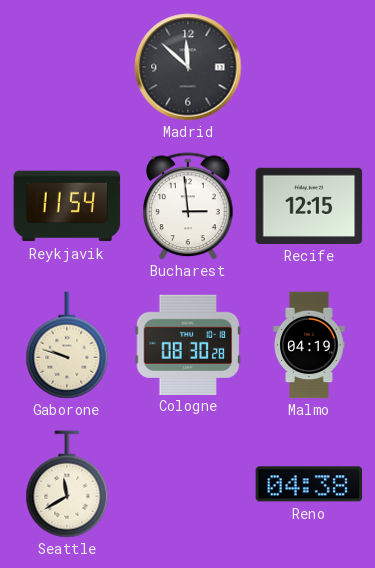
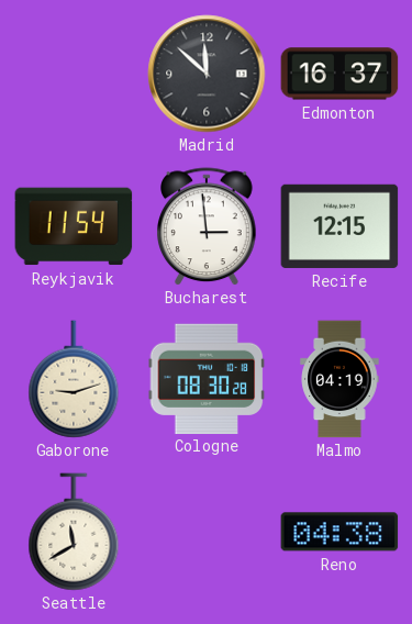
Edmonton: none -> 16:37 (339, 74)
Gaborone: 9:48 -> 9:12 (74, 379)
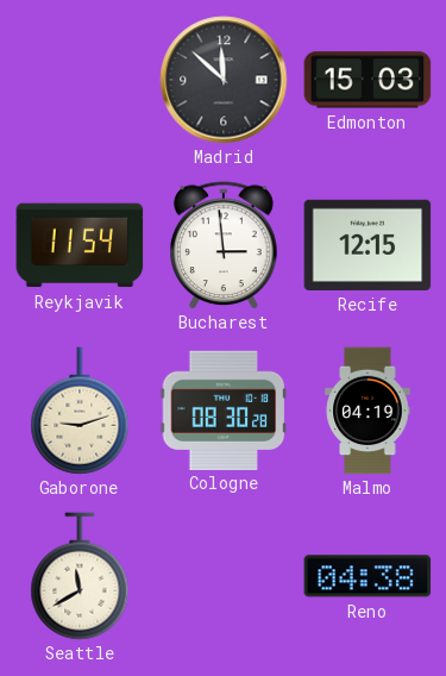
Edmonton: 16:37 -> 15:03 (368, 80)
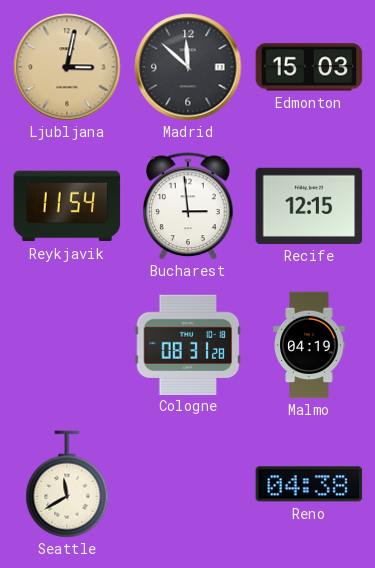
Ljubljana: none -> 3:02 (67, 67)
Gaborone: 9:12 -> none (80, 411)
Cologne: 08:30 -> 08:31 (188, 344)
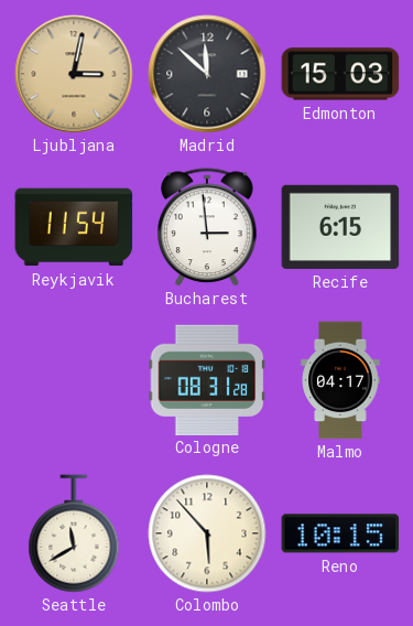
Recife: 12:15 -> 6:15 (340, 227)
Malmo: 04:19 -> 04:17 (340, 380)
Colombo: none -> 5:53 (207, 533)
Reno: 04:38 -> 10:15 (340, 533)
